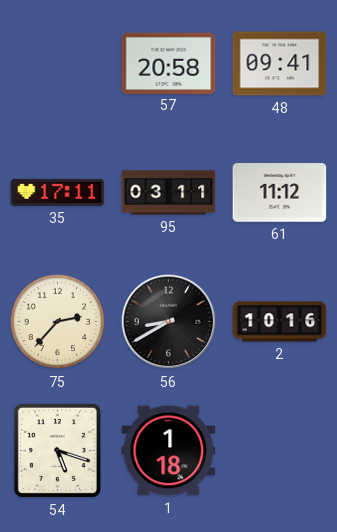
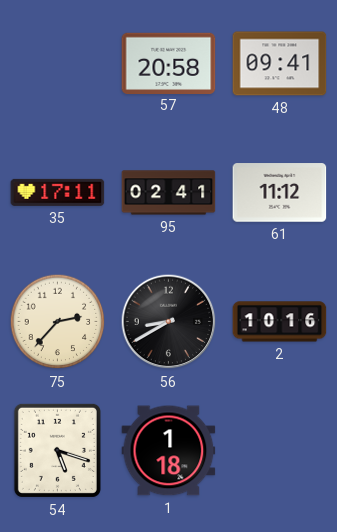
95: 03:11 -> 02:41 (169, 193)
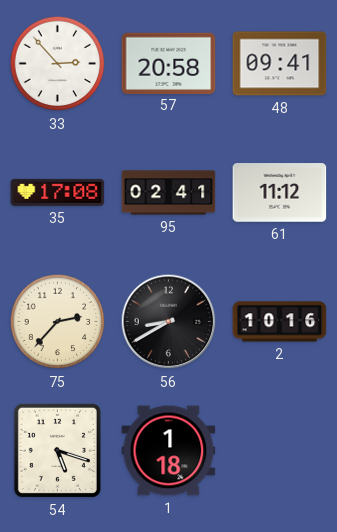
33: none -> 2:53 (58, 64)
35: 17:11 -> 17:08 (58, 192)
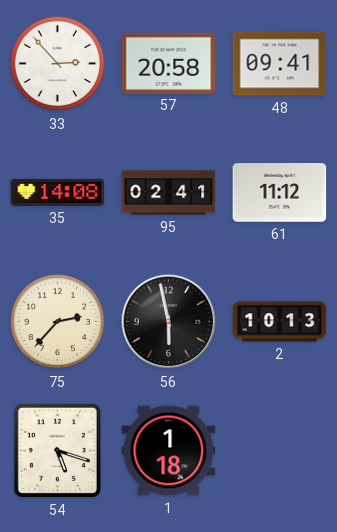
35: 17:08 -> 14:08 (58, 192)
56: 8:40 -> 5:58 (169, 322)
2: 10:16 -> 10:13 (280, 322)
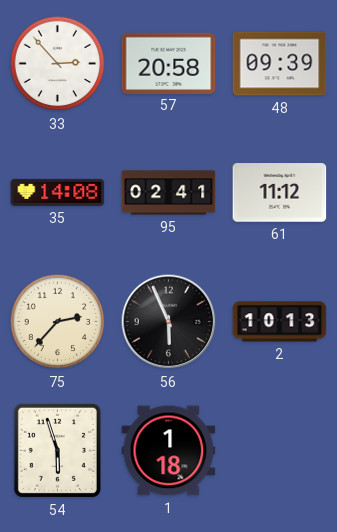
48: 09:41 -> 09:39 (280, 64)
56: 5:58 -> 5:56 (169, 322)
54: 5:18 -> 5:57 (57, 450)
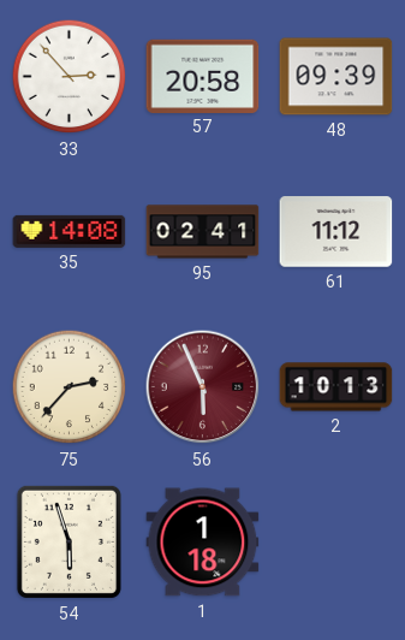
56 dial: black -> burgundy (203, 387)
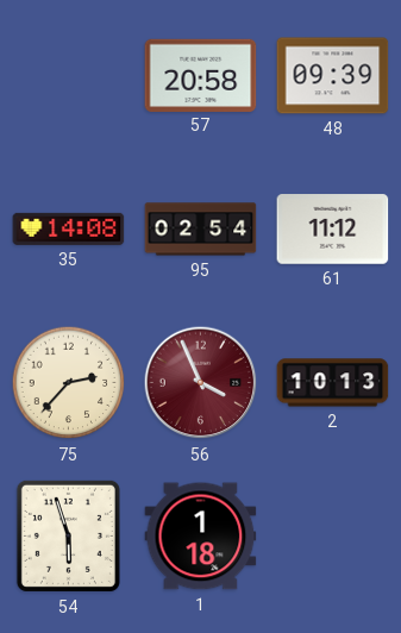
33: 2:53 -> none (70, 77)
95: 02:41 -> 02:54 (201, 230)
56: 5:56 -> 3:56 (201, 383)
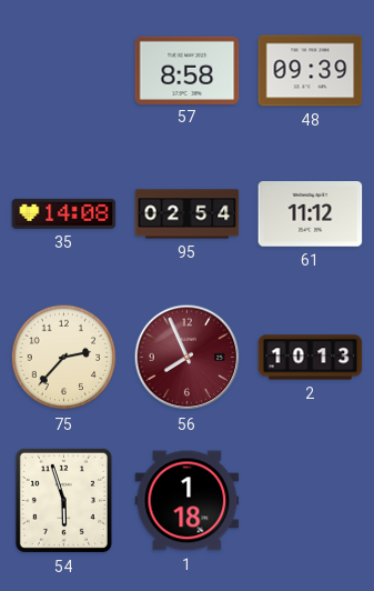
57: 20:58 -> 8:58 (188, 70)
56: 3:56 -> 7:56 (188, 358)
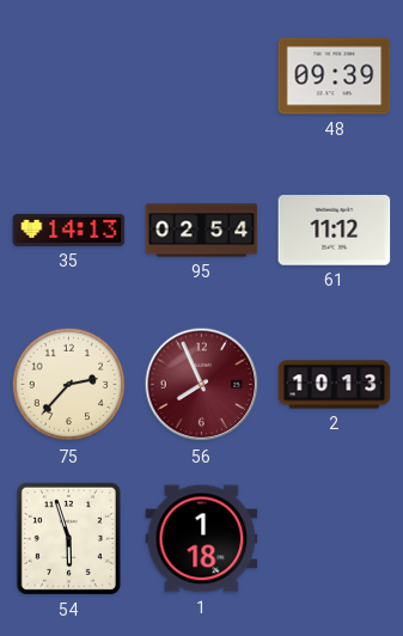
57: 8:58 -> none (188, 70)
35: 14:08 -> 14:13 (69, 230)
